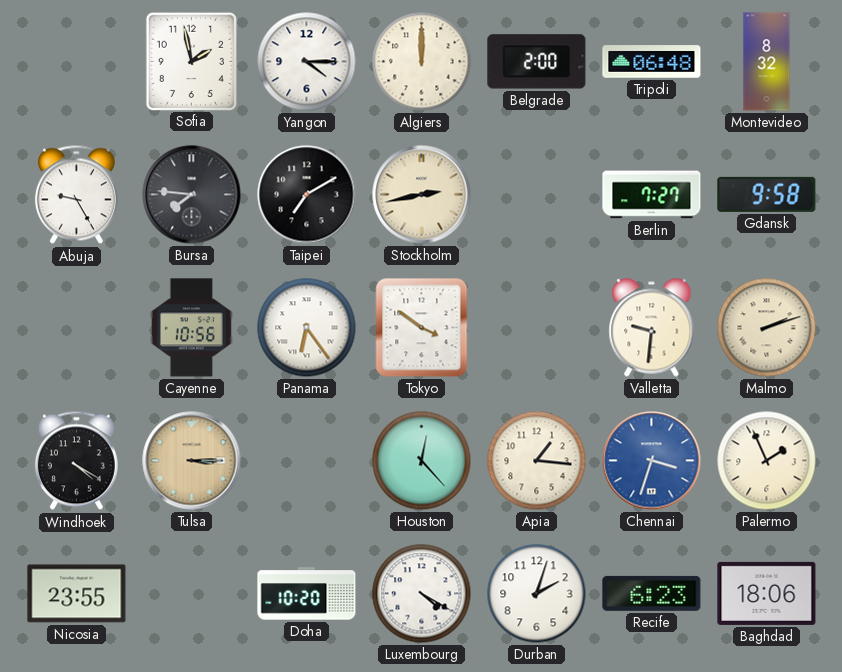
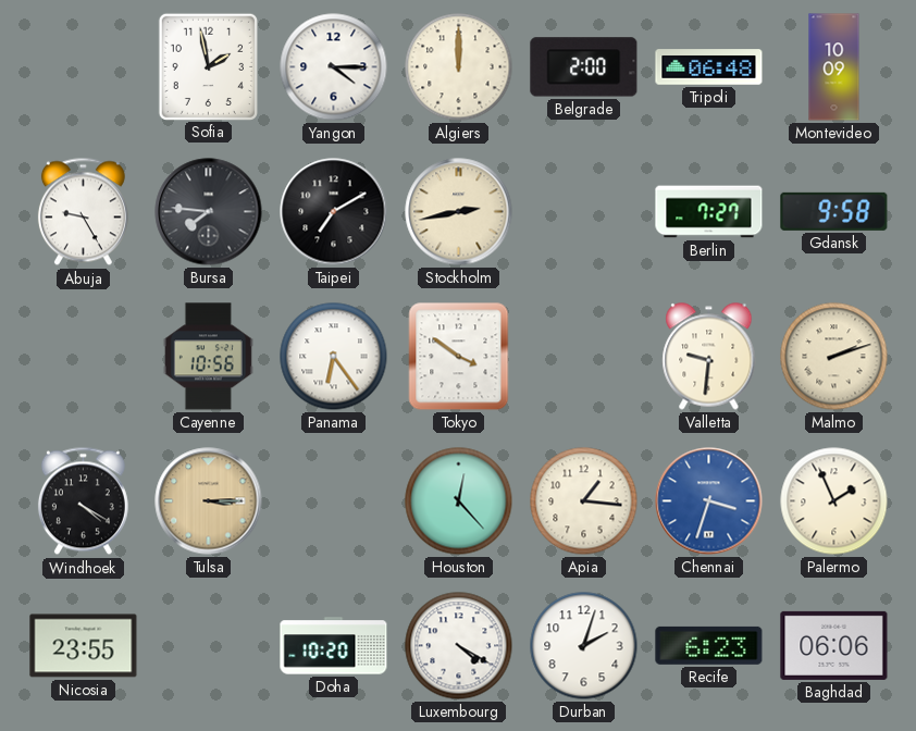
Montevideo: 8:32 -> 10:09 (834, 67)
Baghdad: 18:06 -> 06:06 (834, 645)
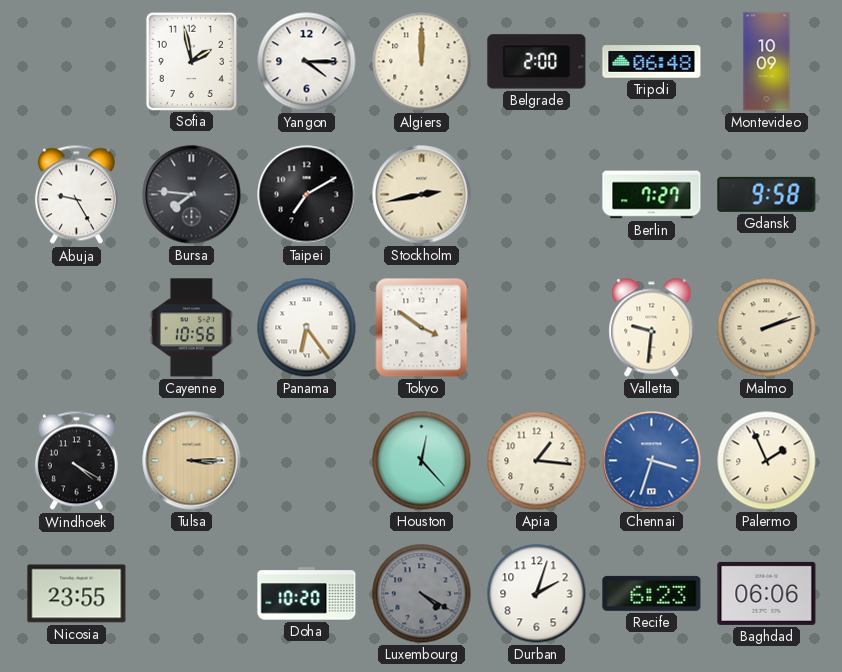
Luxembourg dial: white -> grey (422, 594)
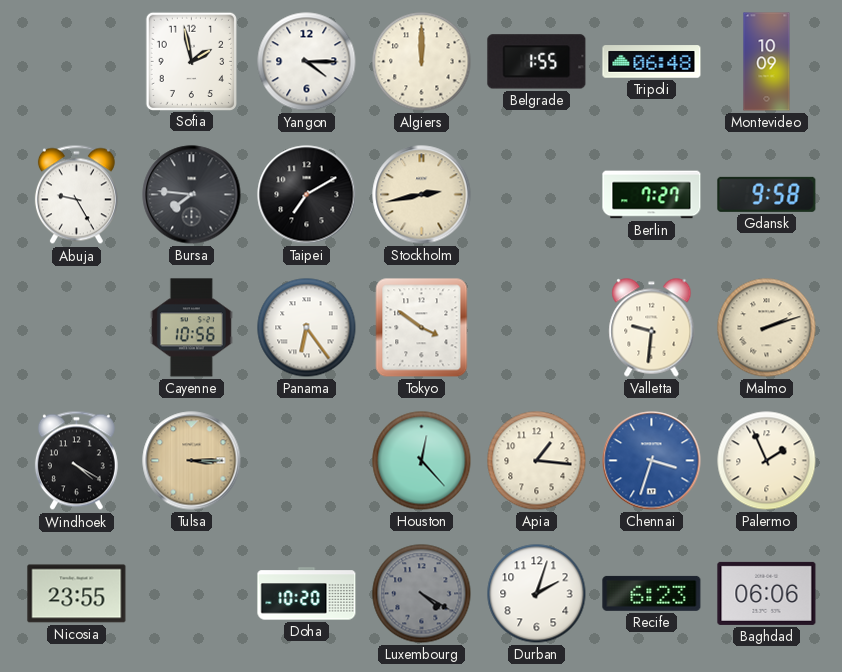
Belgrade: 2:00 -> 1:55 (537, 62)
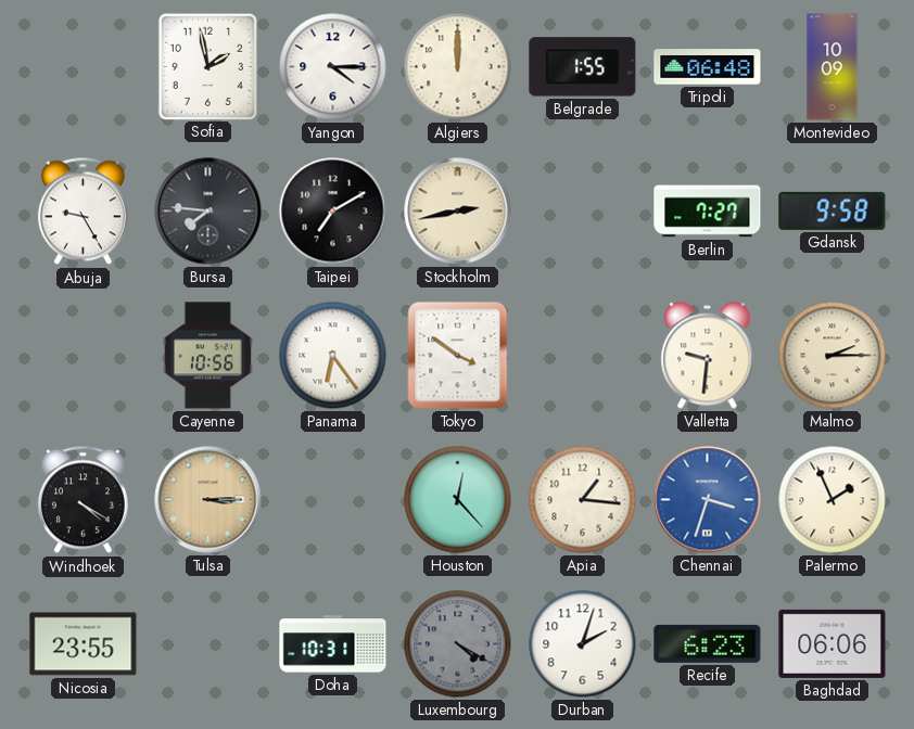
Malmo: 2:12 -> 2:15 (833, 356)
Doha: 10:20 -> 10:31 (333, 644)
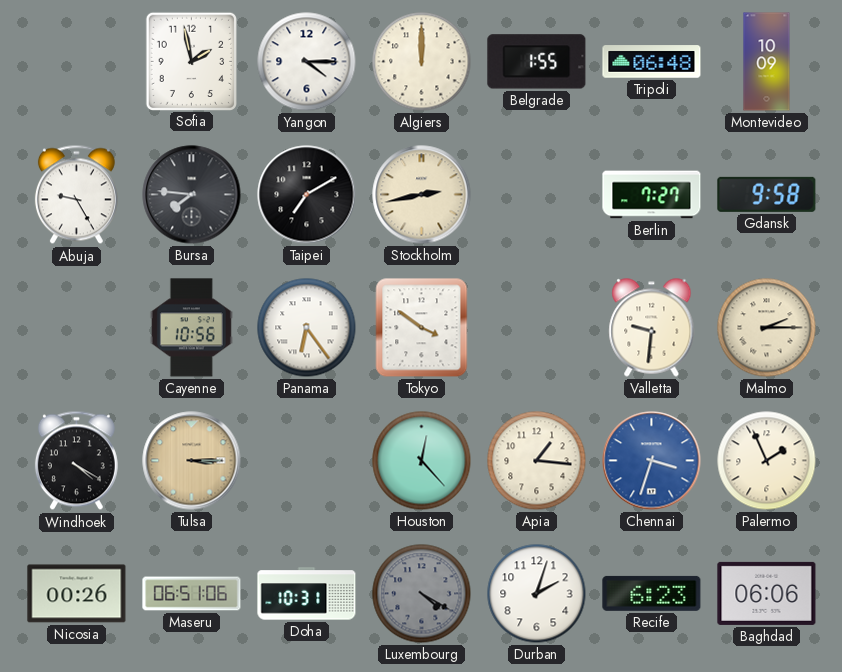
Nicosia: 23:55 -> 00:26 (77, 594)
Maseru: none -> 06:51 (192, 594)
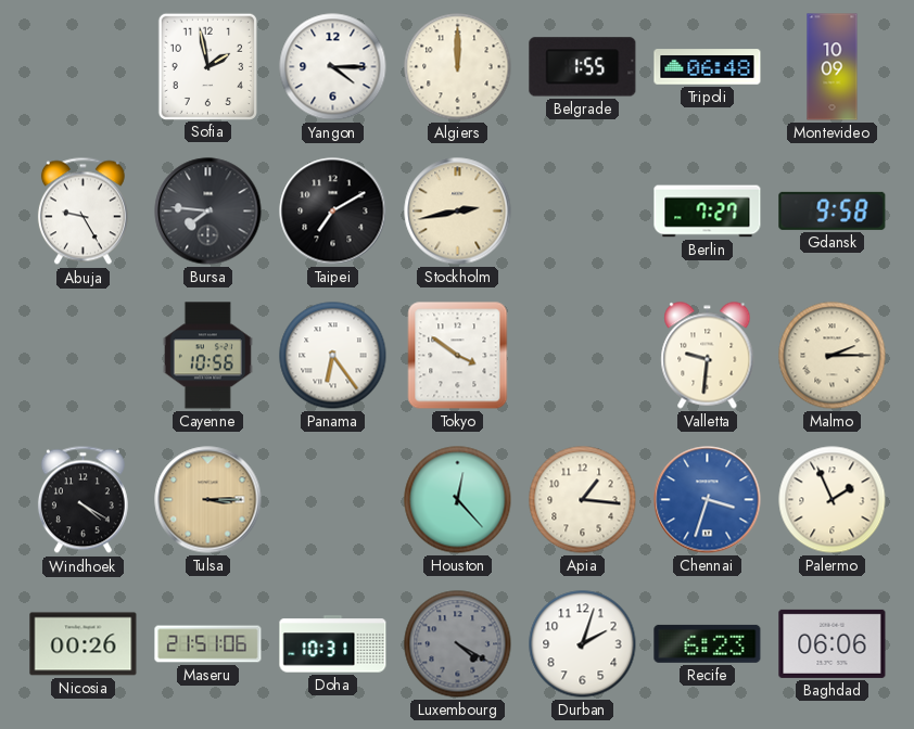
Maseru: 06:51 -> 21:51 (208, 644)
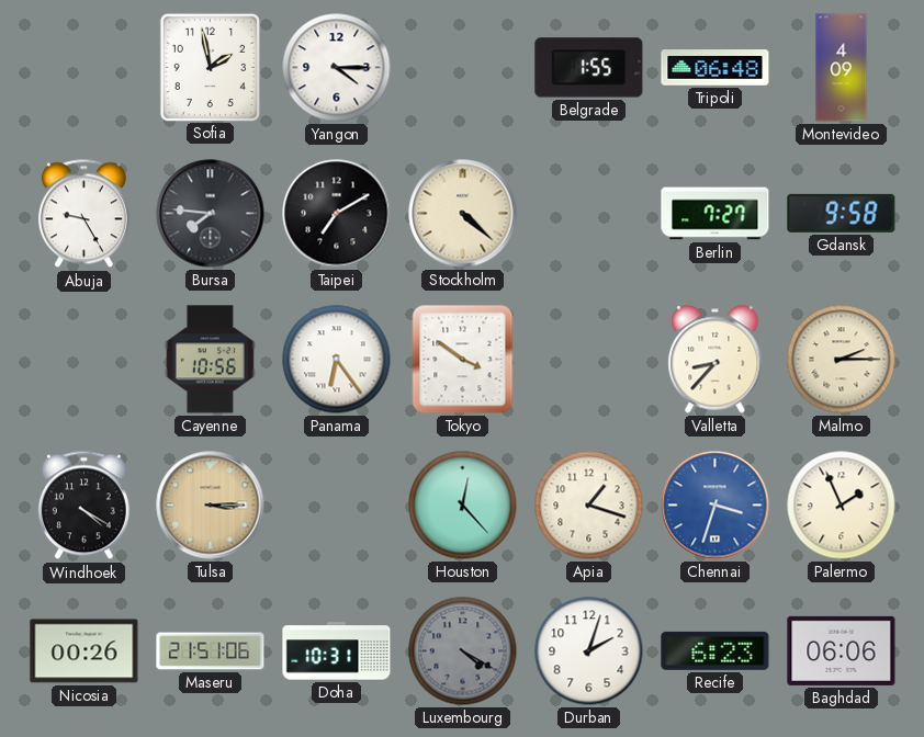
Algiers: 12:00 -> none (458, 67)
Montevideo: 10:09 -> 4:09 (842, 68)
Stockholm: 2:43 -> 4:22 (463, 214)
Valletta: 9:31 -> 8:37 (715, 360)
Apia: 1:16 -> 1:18 (589, 506)
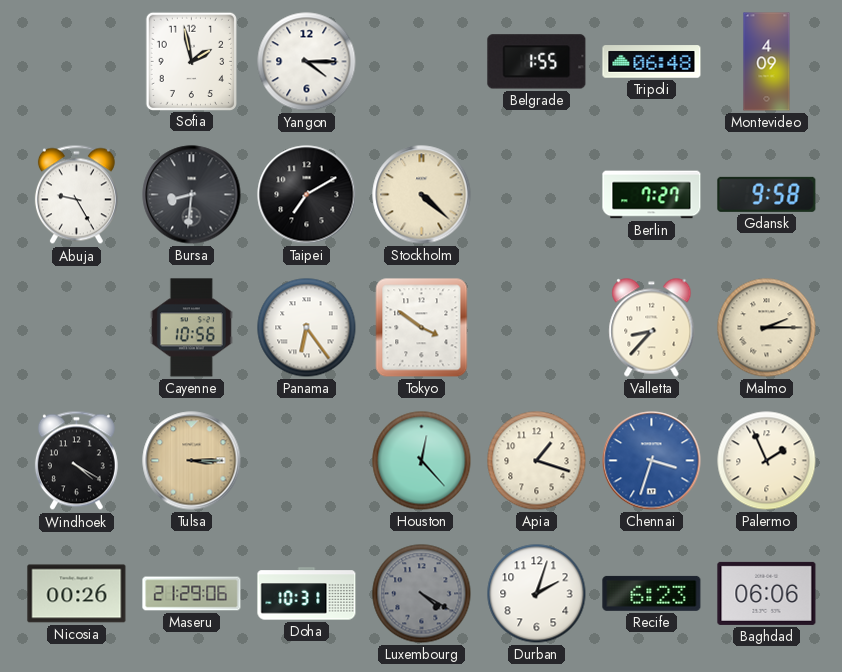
Bursa: 7:46 -> 8:31 (192, 195)
Maseru: 21:51 -> 21:29 (192, 594)
